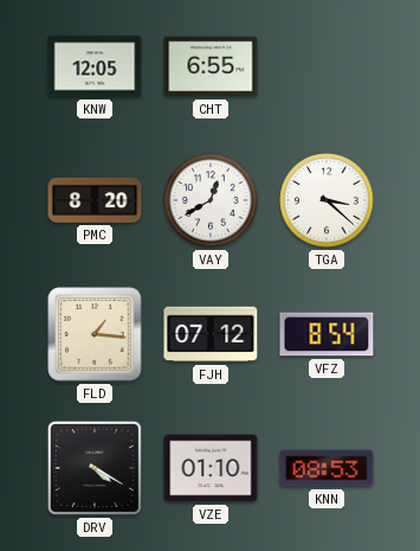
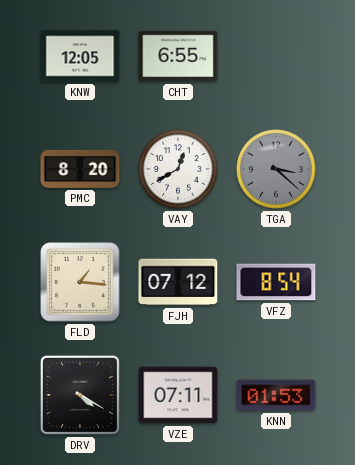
TGA dial: white -> grey (276, 169)
VZE: 01:10 -> 07:11 (178, 395)
KNN: 08:53 -> 01:53 (276, 395)
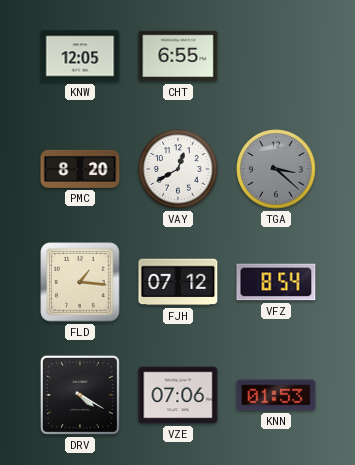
VZE: 07:11 -> 07:06 (178, 395)
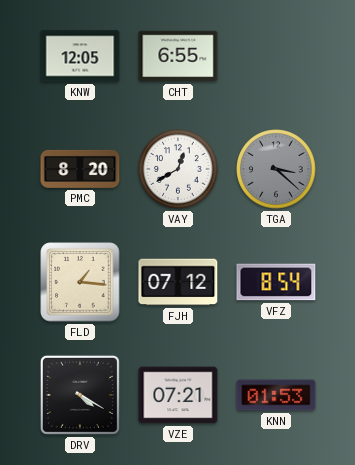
VZE: 07:06 -> 07:21 (178, 395)
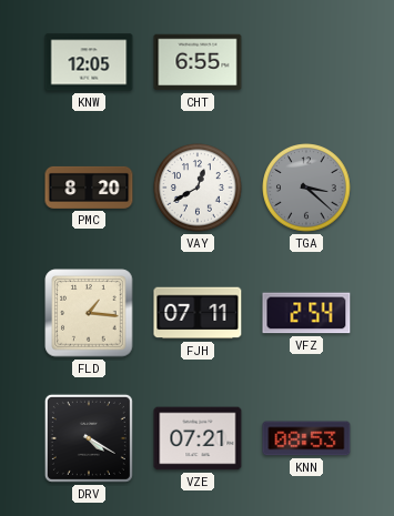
FJH: 07:12 -> 07:11 (198, 313)
VFZ: 8:54 -> 2:54 (306, 313)
KNN: 01:53 -> 08:53 (306, 438)
